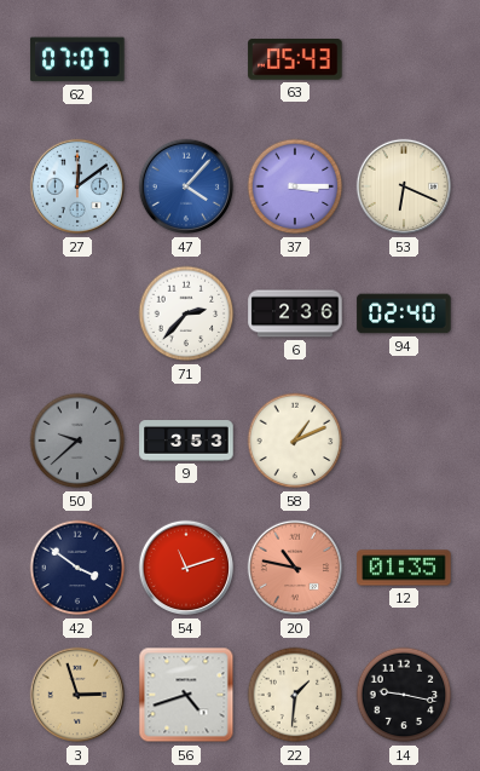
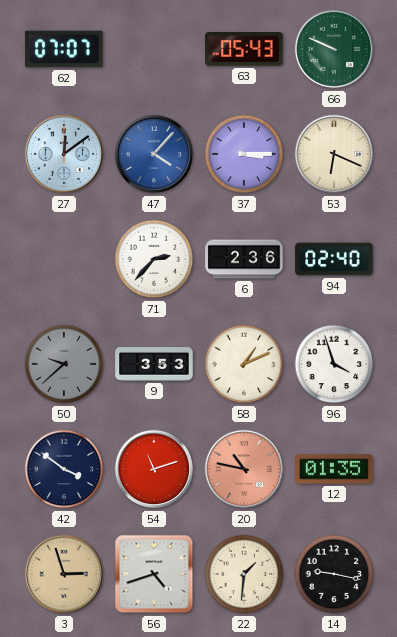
66: none -> 9:49 (334, 49)
96: none -> 3:57 (334, 364)
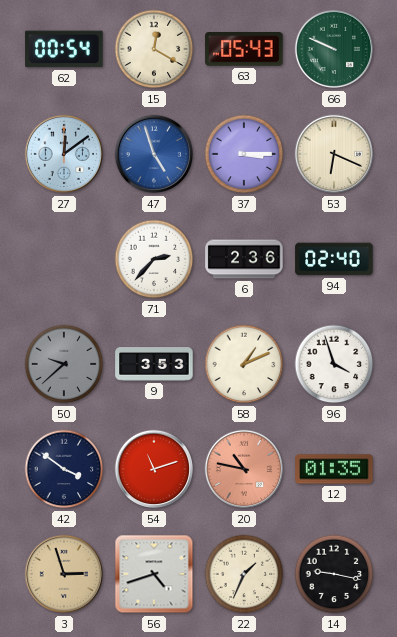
62: 07:07 -> 00:54 (64, 49)
15: none -> 12:20 (154, 49)
47: 4:07 -> 4:57 (154, 154)
22: 1:31 -> 1:34 (244, 574)
